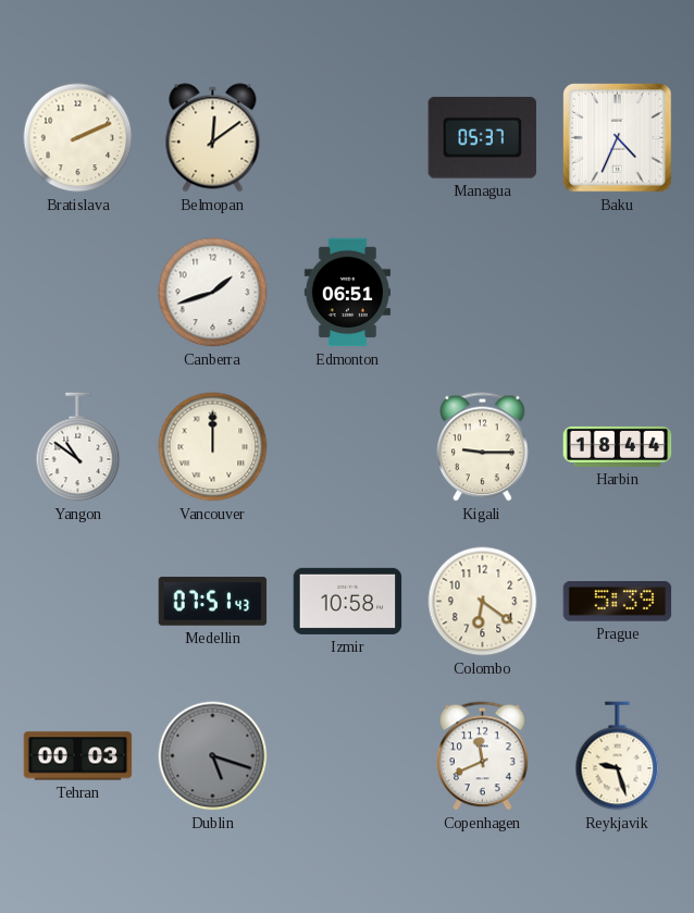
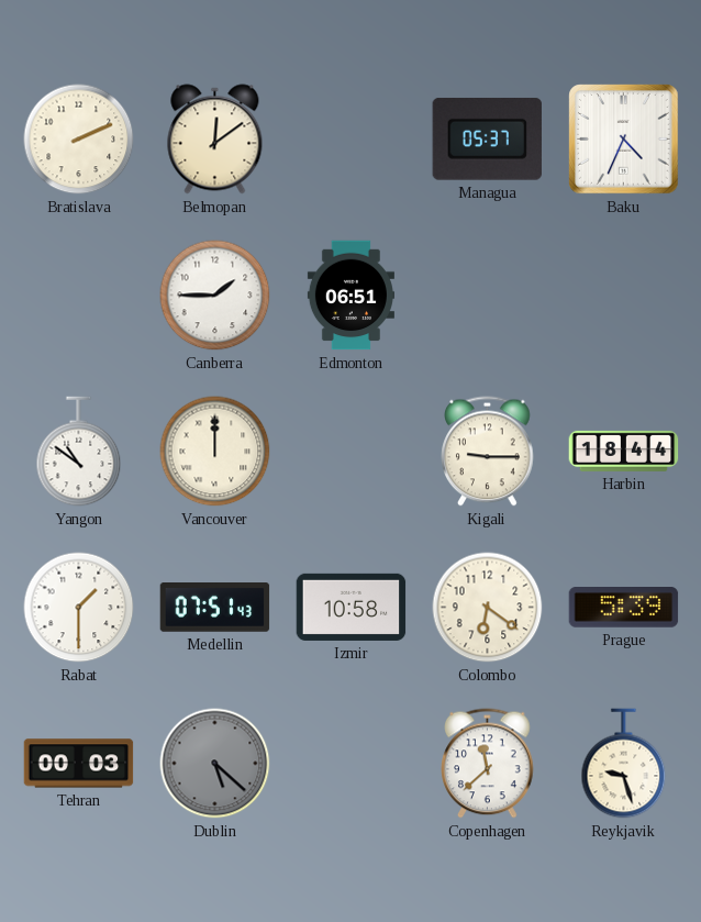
Canberra: 1:42 -> 1:45 (215, 296)
Rabat: none -> 1:30 (79, 608)
Dublin: 5:18 -> 5:22 (215, 764)
Copenhagen: 11:41 -> 11:38 (488, 764)
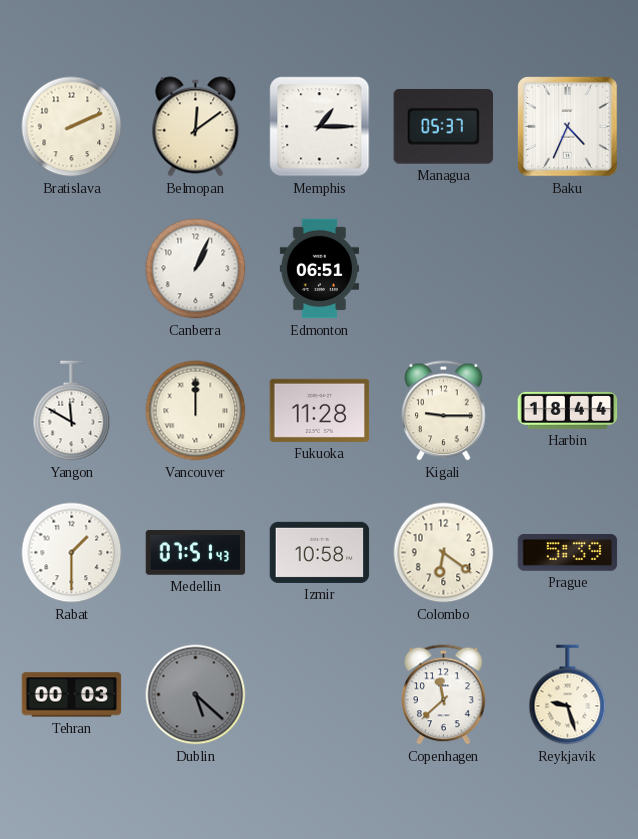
Memphis: none -> 1:15 (320, 127)
Canberra: 1:45 -> 1:04 (196, 269)
Yangon: 10:51 -> 11:50 (72, 411)
Fukuoka: none -> 11:28 (320, 410)
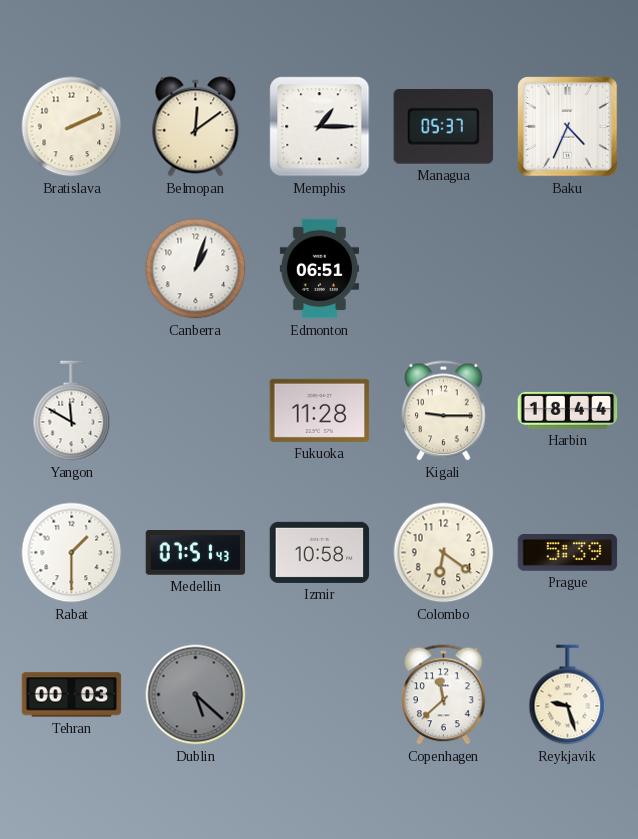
Canberra: 1:04 -> 1:03 (196, 269)
Vancouver: 12:00 -> none (196, 411)
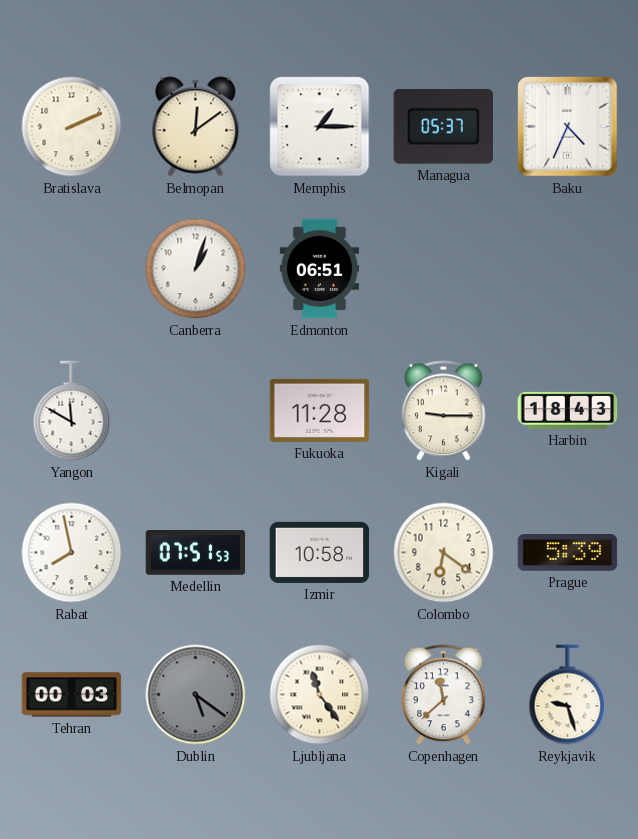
Harbin: 18:44 -> 18:43 (568, 410)
Rabat: 1:30 -> 7:58 (72, 553)
Medellin: 07:51:43 -> 07:51:53 (196, 553)
Dublin: 5:22 -> 5:21 (196, 695)
Ljubljana: none -> 11:24 (320, 695)
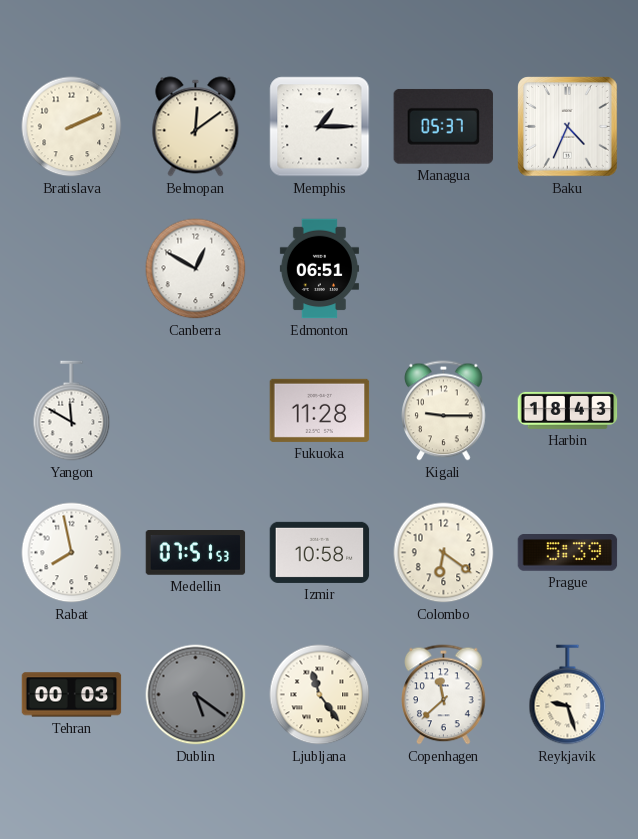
Canberra: 1:03 -> 12:50 (196, 269)
